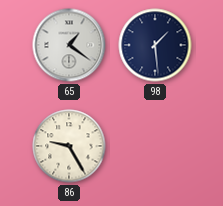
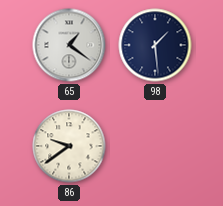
86: 9:25 -> 9:39 (69, 146)
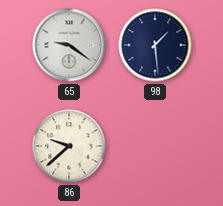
65: 1:21 -> 9:21 (69, 45)
86: 9:39 -> 9:38 (69, 146)
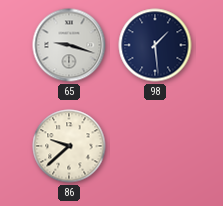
65: 9:21 -> 9:18 (69, 45)
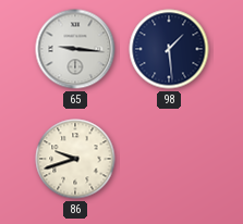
65: 9:18 -> 9:16 (75, 49)
86: 9:38 -> 9:42 (75, 159)
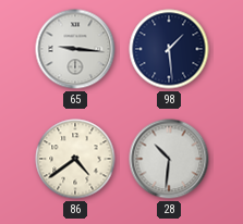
86: 9:42 -> 4:39 (75, 159)
28: none -> 10:31 (169, 159)
